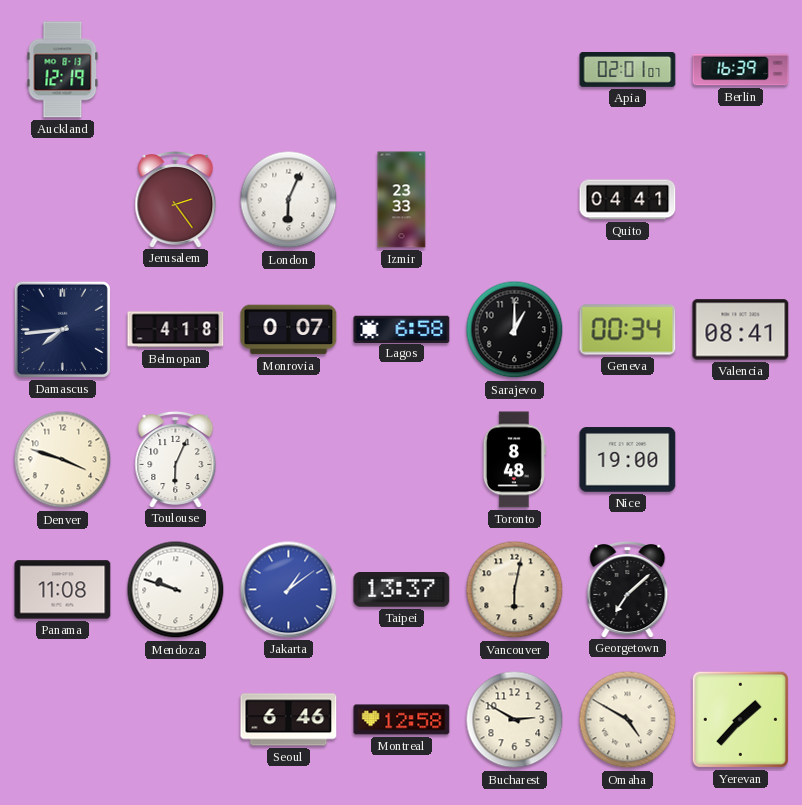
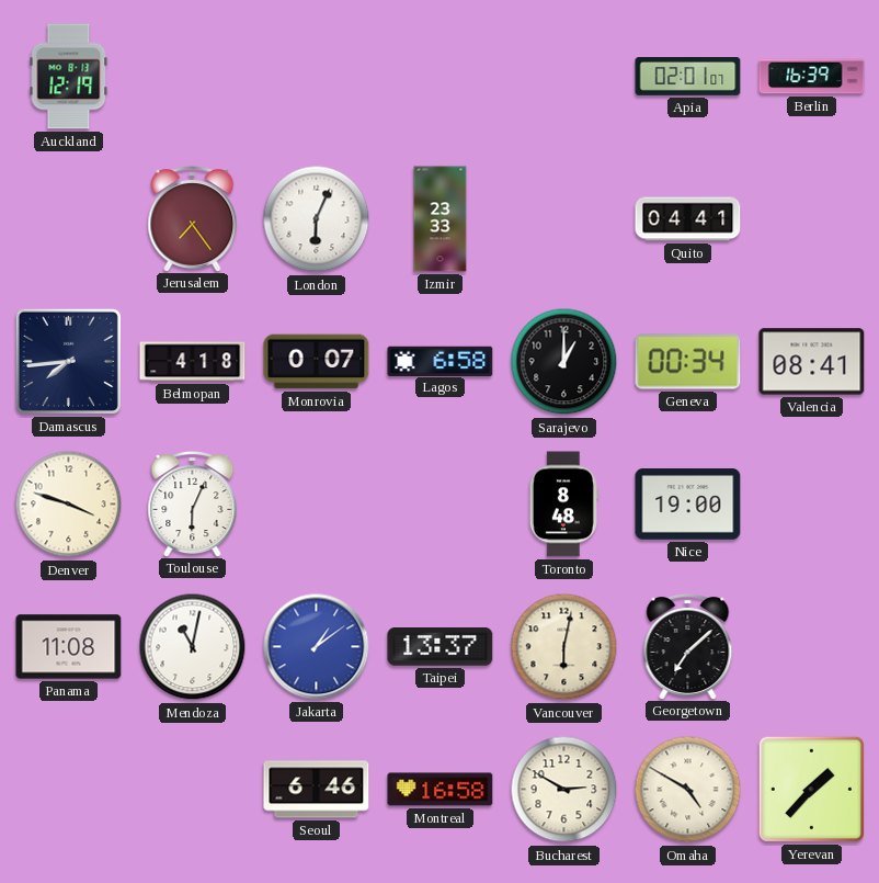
Jerusalem: 2:24 -> 7:24 (193, 219)
Mendoza: 9:48 -> 11:02 (193, 647)
Montreal: 12:58 -> 16:58 (441, 790)
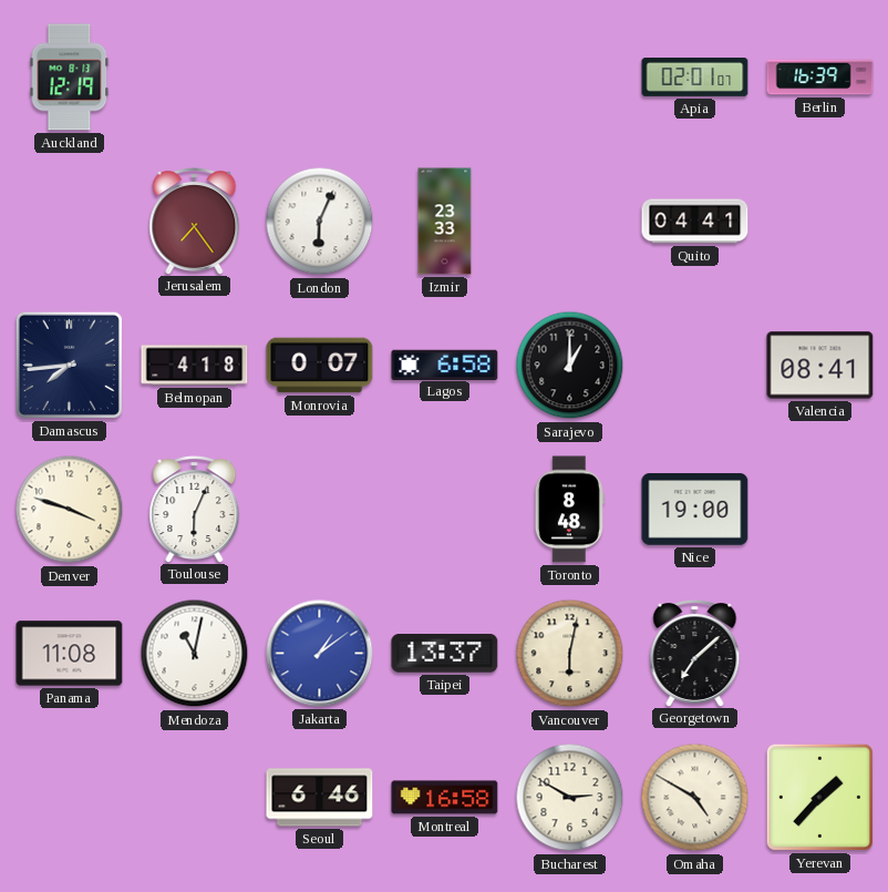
Geneva: 00:34 -> none (688, 362)
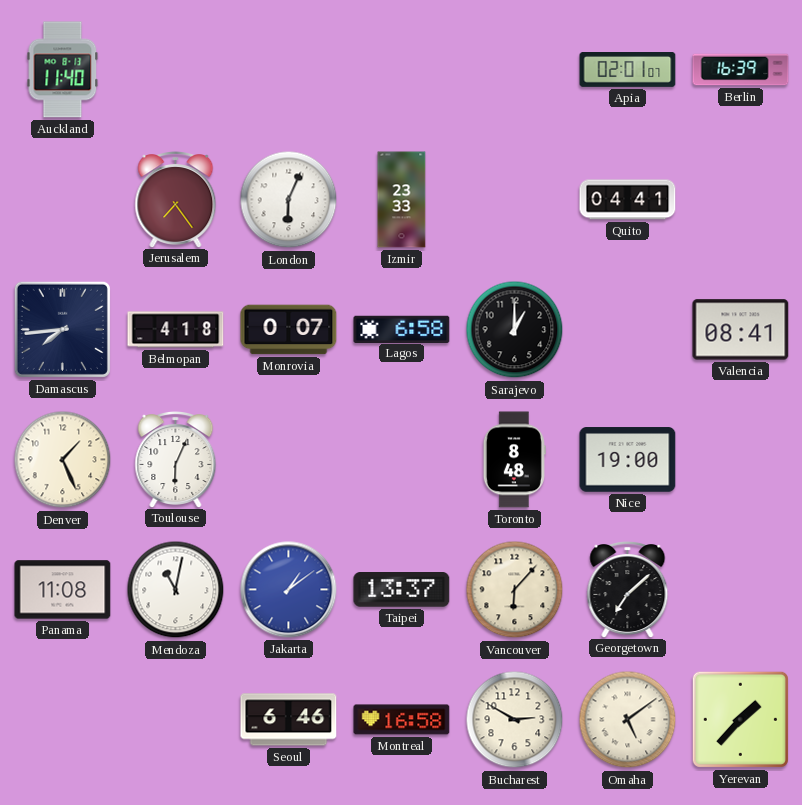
Auckland: 12:19 -> 11:40 (63, 70)
Denver: 3:48 -> 1:26 (63, 460)
Vancouver: 6:02 -> 6:07 (515, 590)
Omaha: 4:50 -> 5:09 (628, 720)
